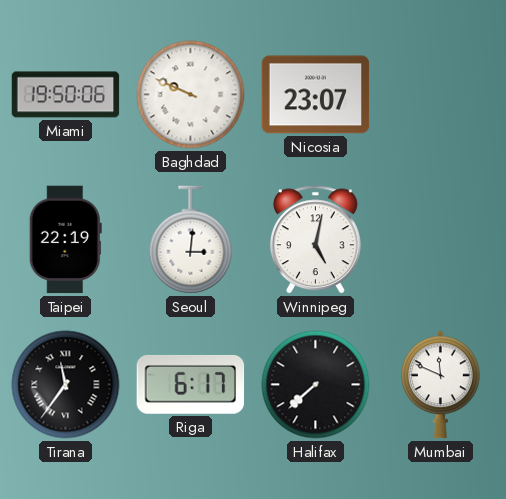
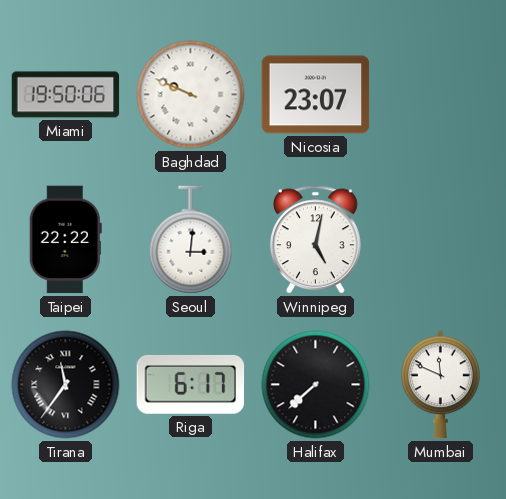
Taipei: 22:19 -> 22:22 (65, 240)
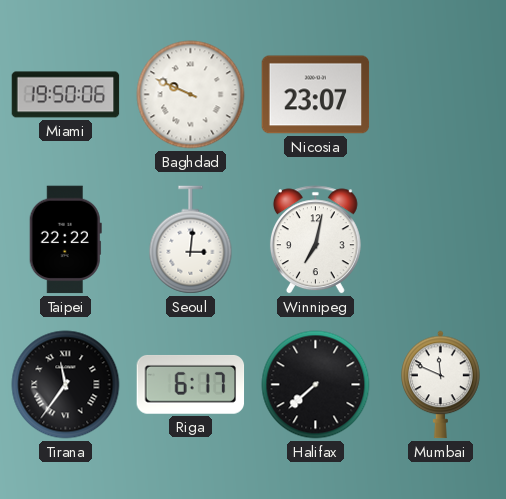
Winnipeg: 5:02 -> 7:02 (315, 240)
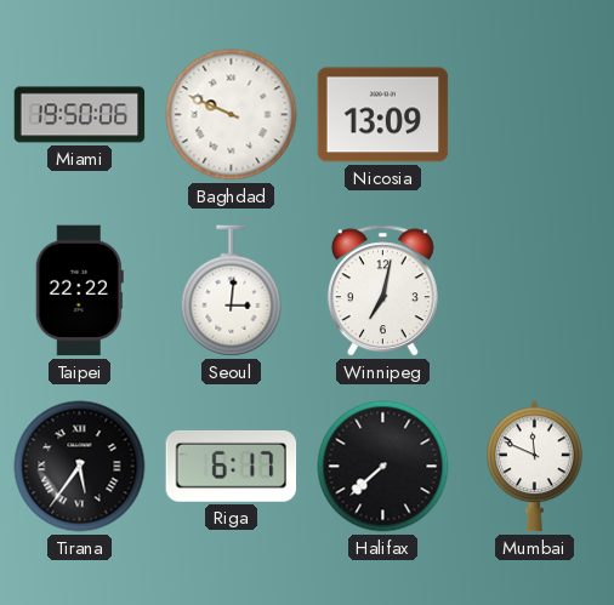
Nicosia: 23:07 -> 13:09 (383, 115)
Tirana: 11:36 -> 5:36 (80, 467)
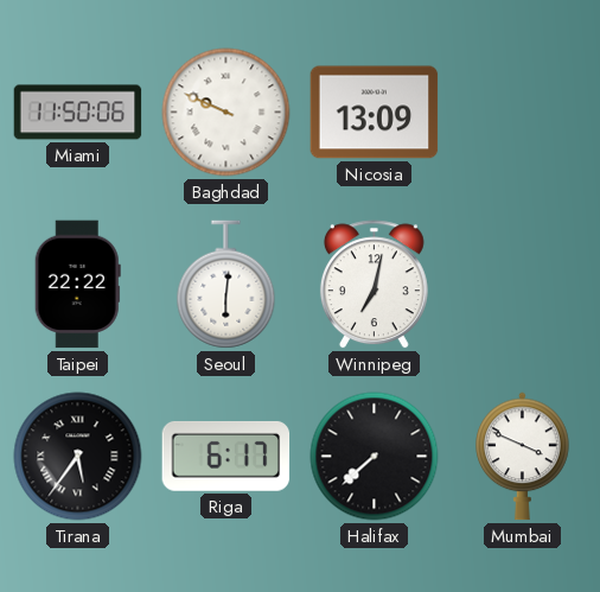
Miami: 19:50 -> 11:50 (78, 113)
Seoul: 3:01 -> 6:01 (226, 285)
Mumbai: 11:49 -> 3:49 (523, 457)
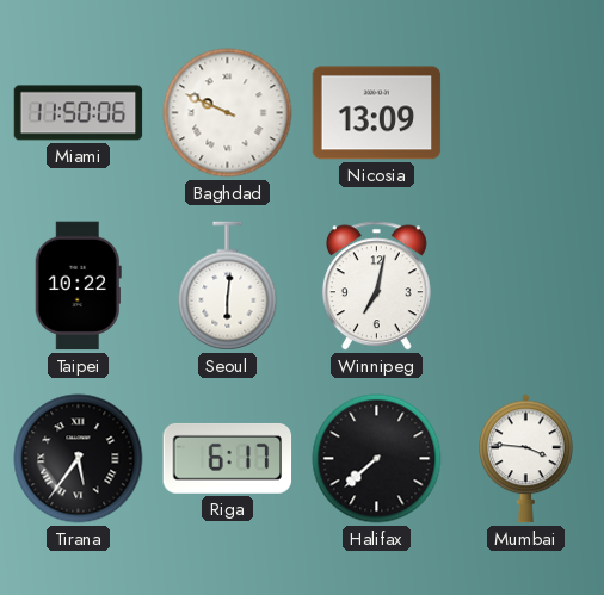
Taipei: 22:22 -> 10:22 (78, 286)
Mumbai: 3:49 -> 3:46 (526, 459)
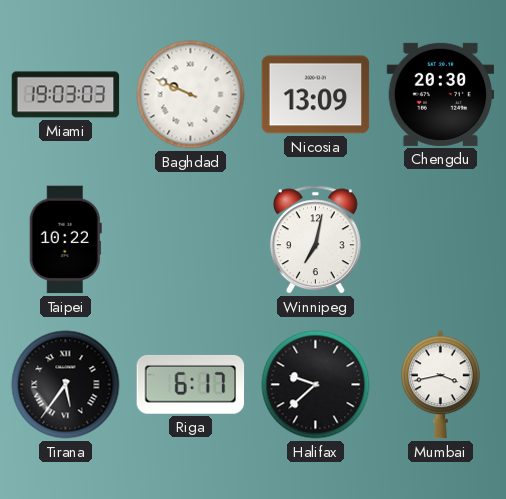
Miami: 11:50 -> 19:03 (66, 95)
Chengdu: none -> 20:30 (441, 94)
Seoul: 6:01 -> none (228, 286)
Halifax: 7:38 -> 9:38 (316, 385)
Mumbai: 3:46 -> 3:43 (441, 385)
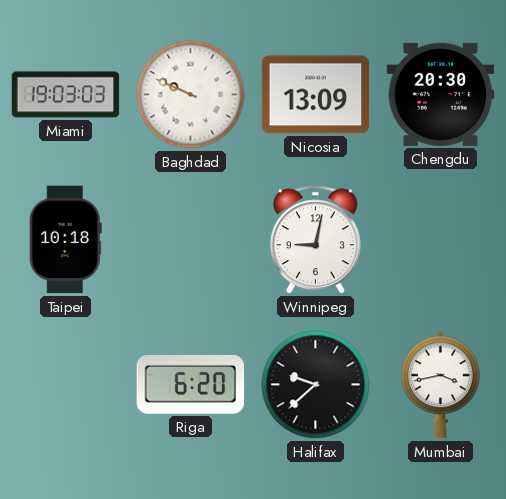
Taipei: 10:22 -> 10:18 (65, 240)
Winnipeg: 7:02 -> 9:02 (315, 240)
Tirana: 5:36 -> none (66, 385)
Riga: 6:17 -> 6:20 (191, 385)
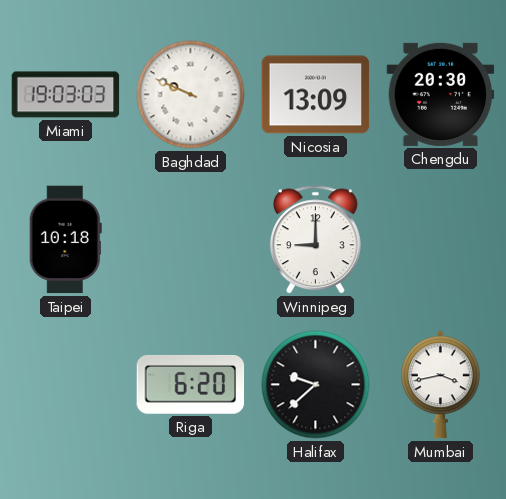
Winnipeg: 9:02 -> 9:00 (315, 240)
